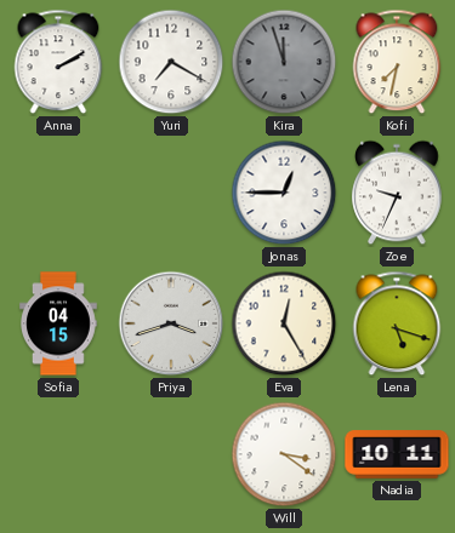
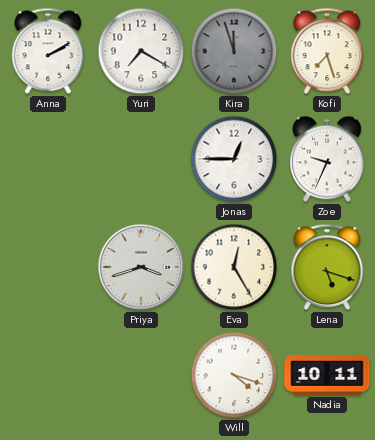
Kofi: 7:32 -> 7:27 (327, 51)
Sofia: 04:15 -> none (59, 323)
Will: 3:21 -> 4:18 (234, 375)
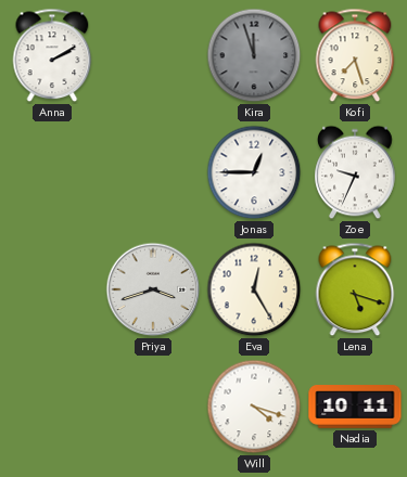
Yuri: 7:20 -> none (141, 51)
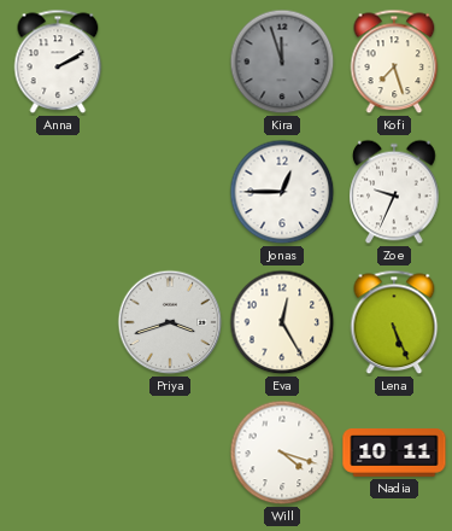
Lena: 5:18 -> 5:26 (394, 322)
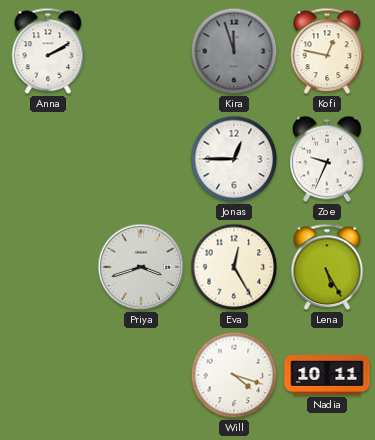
Kofi: 7:27 -> 12:47 (327, 51)
Lena: 5:26 -> 5:25 (327, 267)
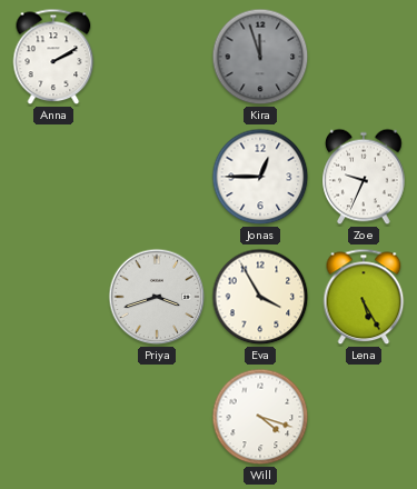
Kofi: 12:47 -> none (327, 51)
Eva: 12:25 -> 3:55 (260, 297)
Nadia: 10:11 -> none (327, 375)
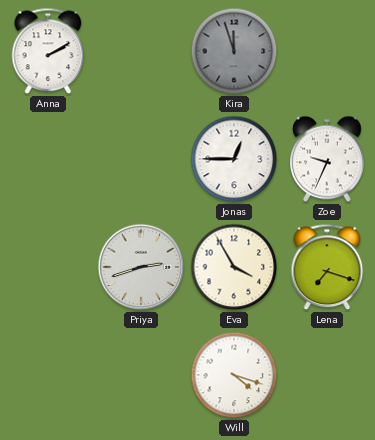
Priya: 3:42 -> 2:42 (141, 267)
Lena: 5:25 -> 7:18 (327, 267)
